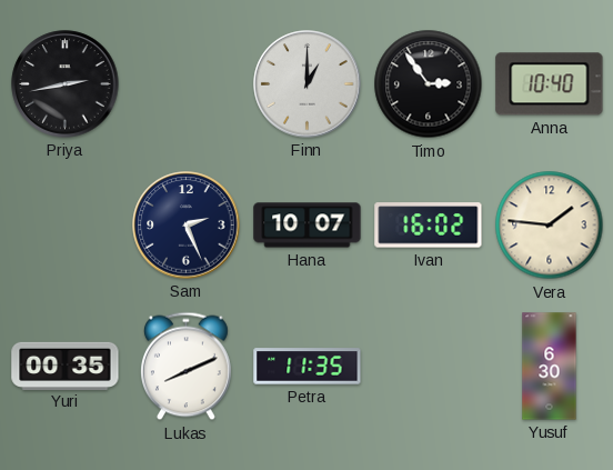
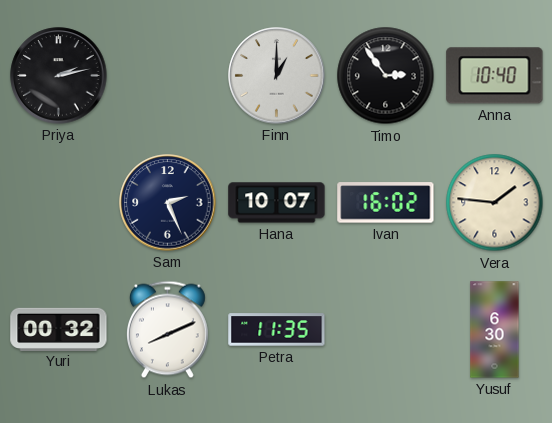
Priya: 2:43 -> 2:13 (59, 76)
Yuri: 00:35 -> 00:32 (59, 329)
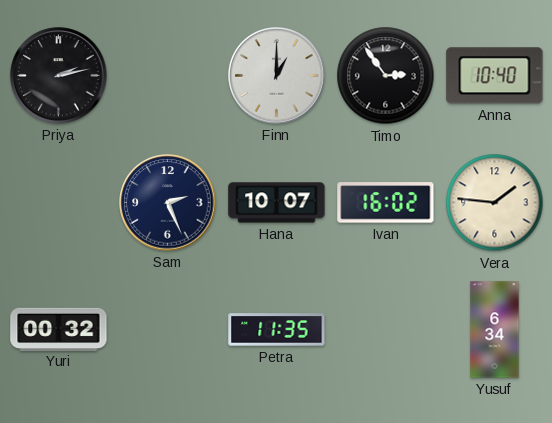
Lukas: 8:11 -> none (167, 330)
Yusuf: 6:30 -> 6:34 (495, 330)
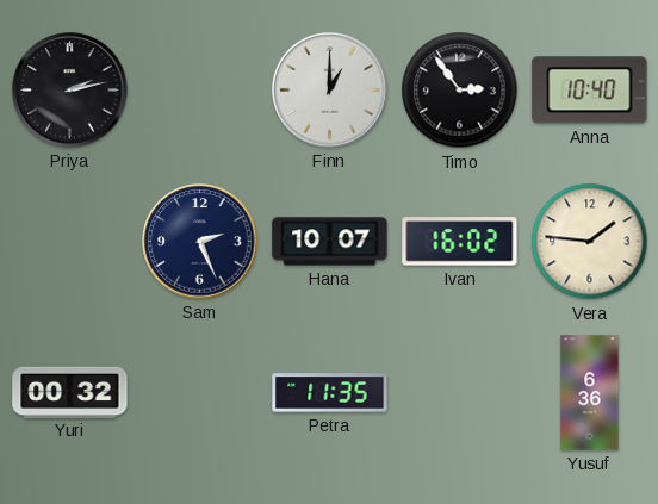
Yusuf: 6:34 -> 6:36 (590, 393)
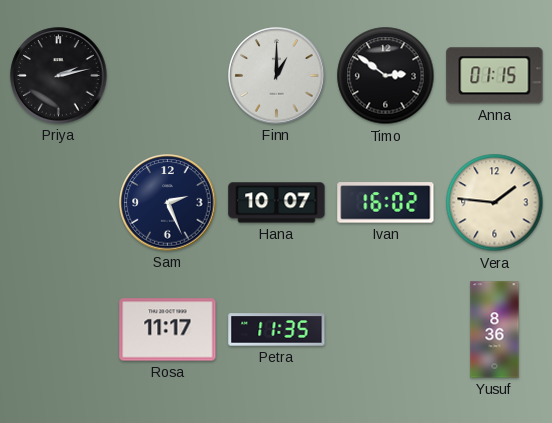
Timo: 2:54 -> 2:51 (386, 76)
Anna: 10:40 -> 01:15 (495, 76)
Yuri: 00:32 -> none (70, 392)
Rosa: none -> 11:17 (168, 330)
Yusuf: 6:36 -> 8:36 (495, 330)
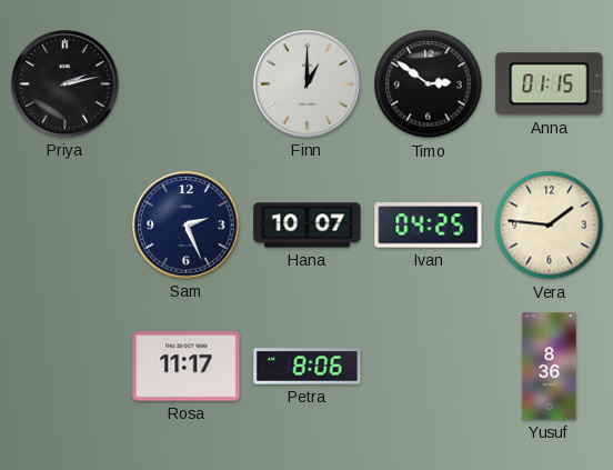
Ivan: 16:02 -> 04:25 (429, 226)
Petra: 11:35 -> 8:06 (308, 367)
